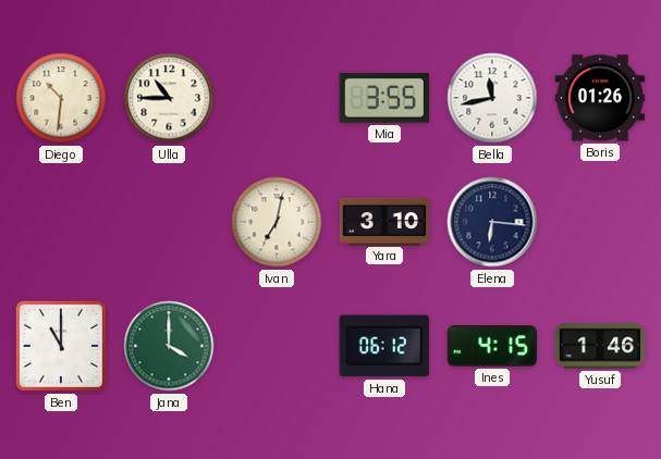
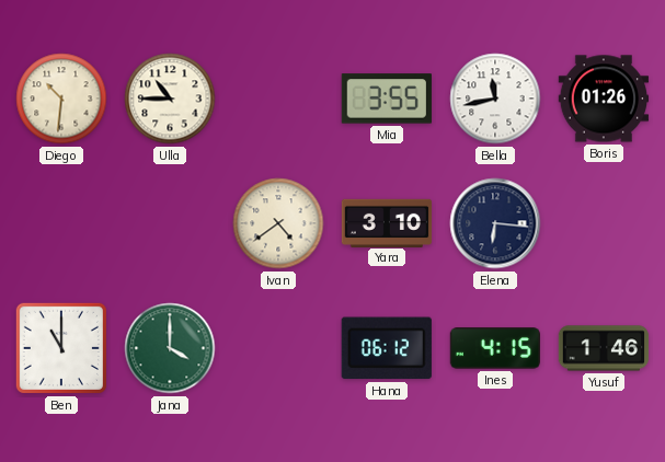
Ivan: 7:02 -> 4:39 (278, 223)
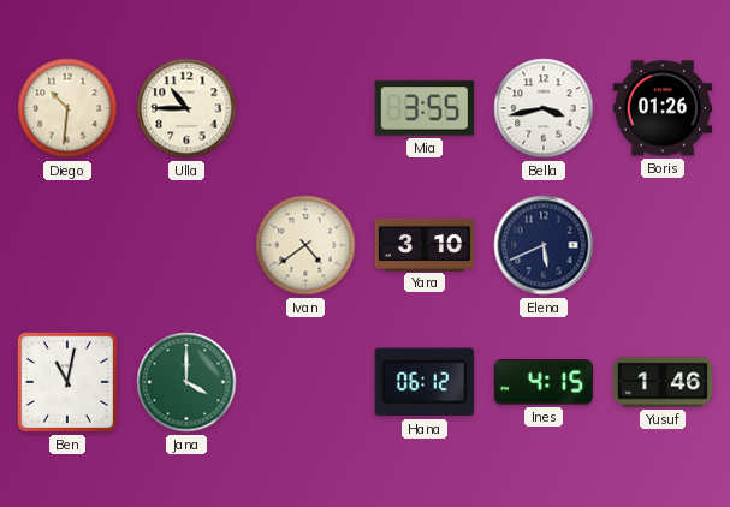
Bella: 11:43 -> 3:43 (544, 108)
Elena: 6:16 -> 5:41 (544, 245)
Ben: 11:00 -> 11:02 (67, 382)
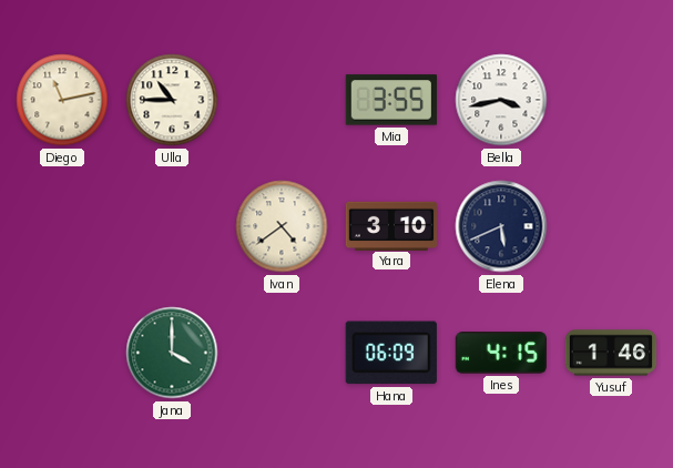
Diego: 10:31 -> 11:13 (62, 100)
Boris: 01:26 -> none (663, 108)
Ben: 11:02 -> none (67, 382)
Hana: 06:12 -> 06:09 (391, 353)
